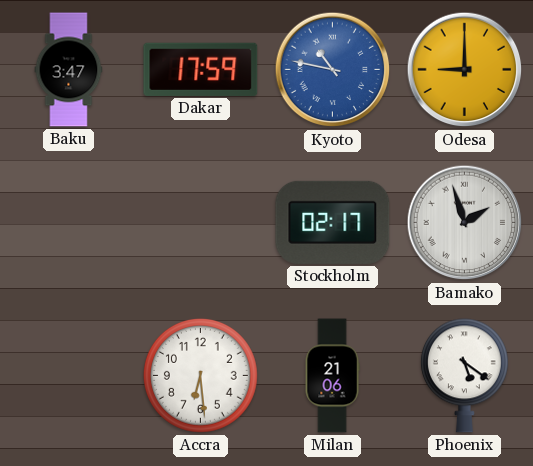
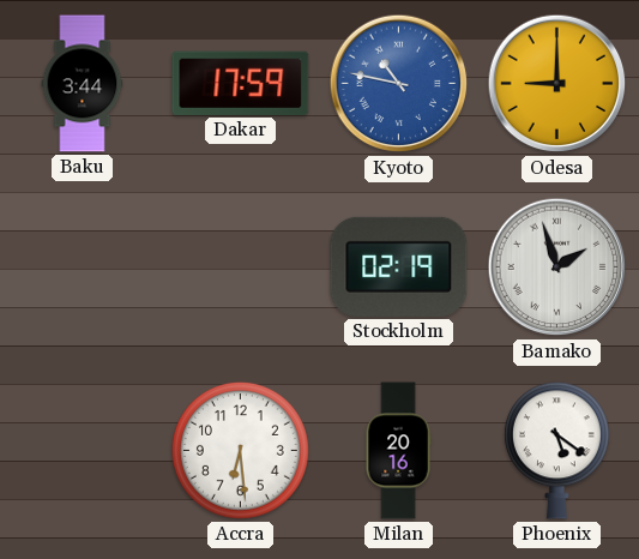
Baku: 3:47 -> 3:44 (83, 84)
Stockholm: 02:17 -> 02:19 (399, 266)
Milan: 21:06 -> 20:16 (398, 451)
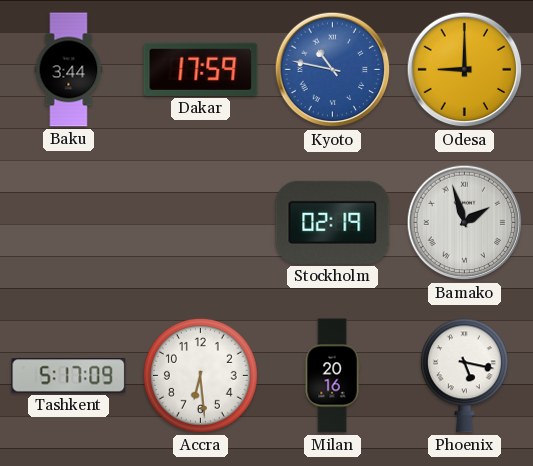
Tashkent: none -> 5:17 (69, 376)
Phoenix: 5:21 -> 5:17 (464, 376)
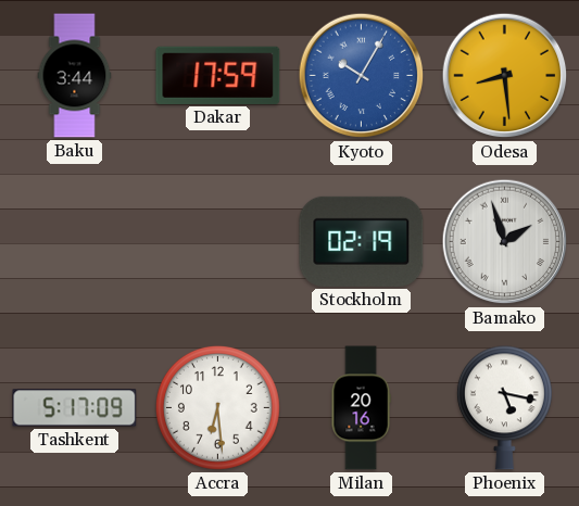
Kyoto: 10:47 -> 10:05 (362, 76)
Odesa: 9:00 -> 8:29 (505, 76)
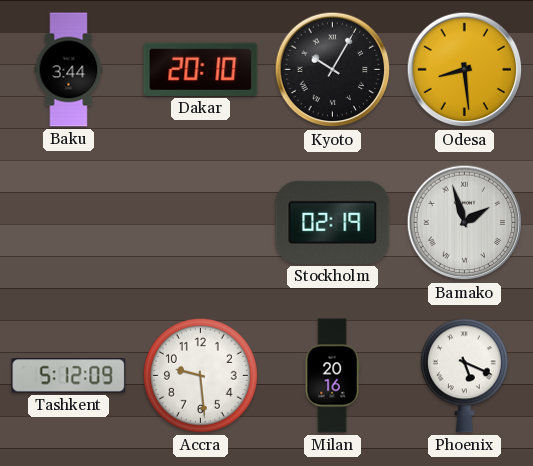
Dakar: 17:59 -> 20:10 (201, 69)
Kyoto dial: blue -> black (333, 70)
Tashkent: 5:17 -> 5:12 (69, 376)
Accra: 6:29 -> 9:29 (200, 375)
Phoenix: 5:17 -> 5:19 (464, 376)
